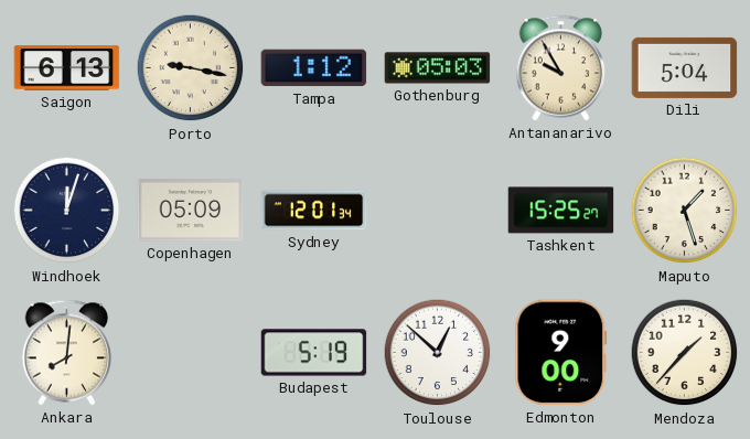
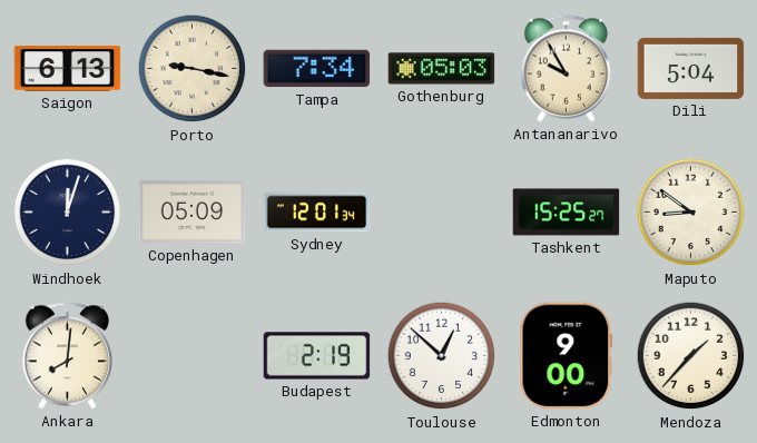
Tampa: 1:12 -> 7:34 (317, 69)
Maputo: 1:27 -> 8:51 (691, 213)
Budapest: 5:19 -> 2:19 (317, 356)
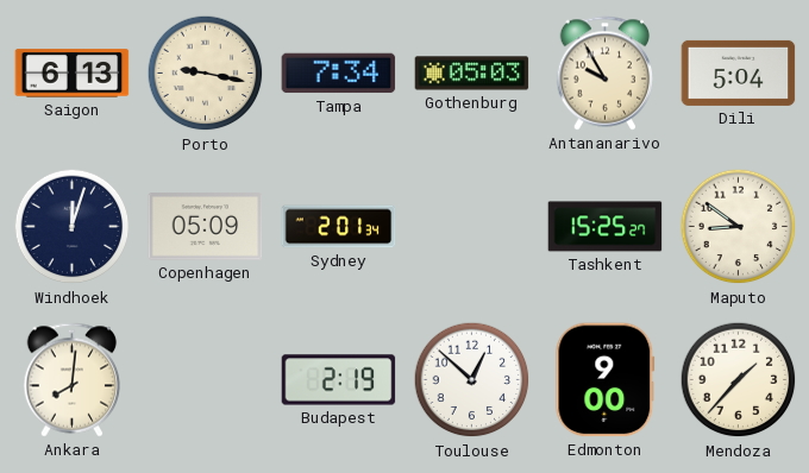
Sydney: 12:01 -> 2:01 (339, 227)
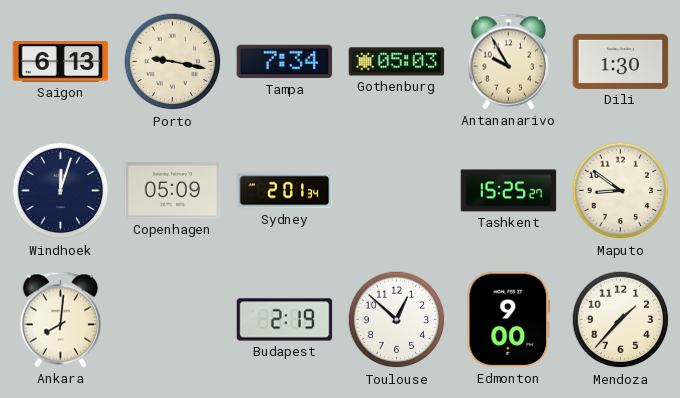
Dili: 5:04 -> 1:30 (621, 61)
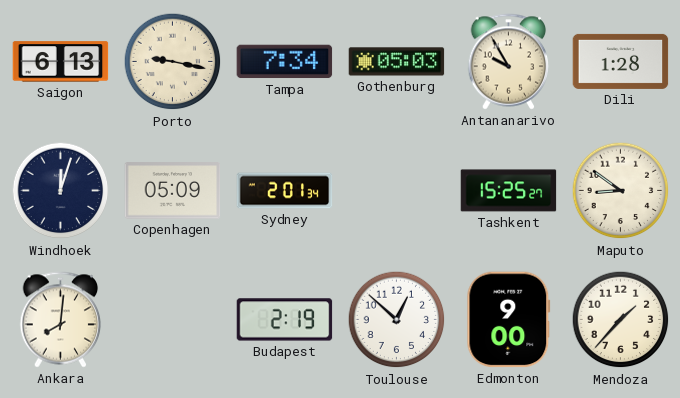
Dili: 1:30 -> 1:28 (621, 61)
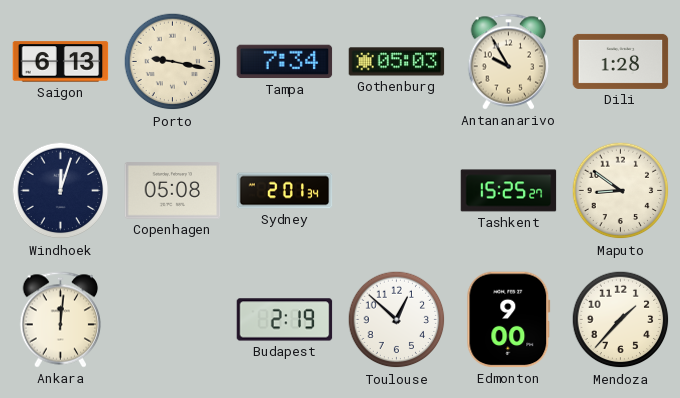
Copenhagen: 05:09 -> 05:08 (173, 191)
Ankara: 8:01 -> 12:01 (61, 320)
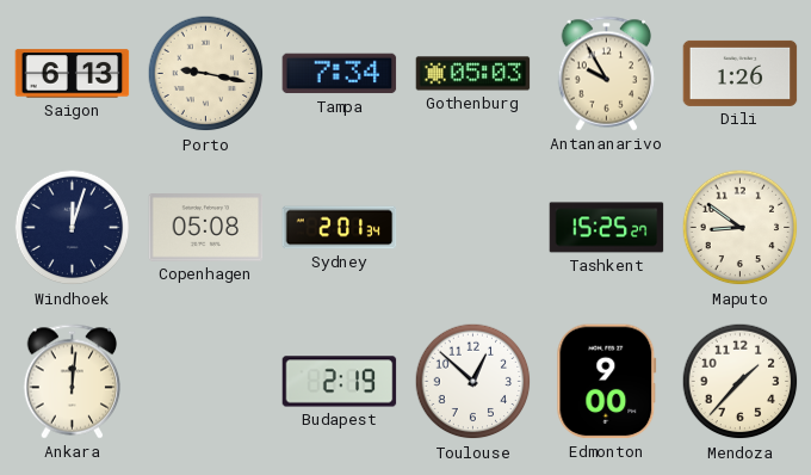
Dili: 1:28 -> 1:26 (741, 73)
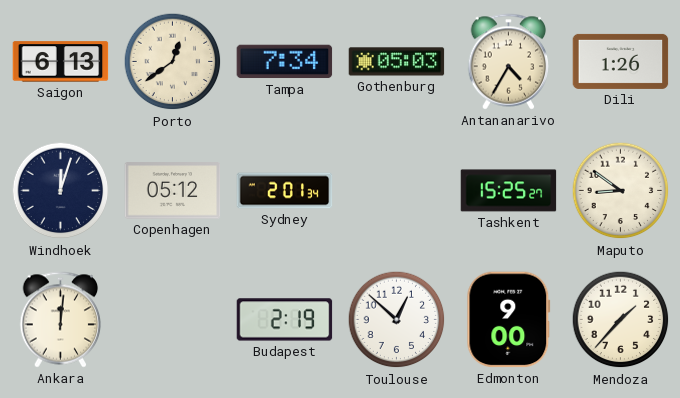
Porto: 9:17 -> 12:39 (173, 62)
Antananarivo: 9:55 -> 4:35 (509, 62)
Copenhagen: 05:08 -> 05:12 (173, 191)
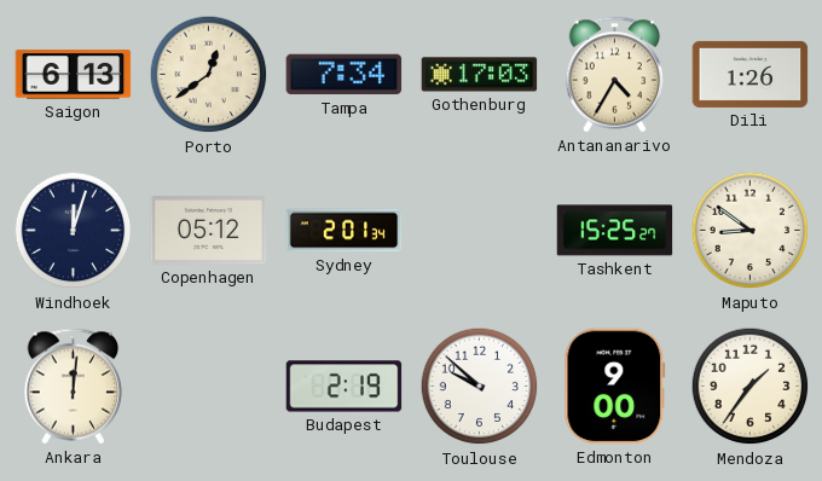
Gothenburg: 05:03 -> 17:03 (480, 75)
Toulouse: 12:52 -> 9:52 (480, 387)
Mendoza: 1:37 -> 1:36 (751, 387)
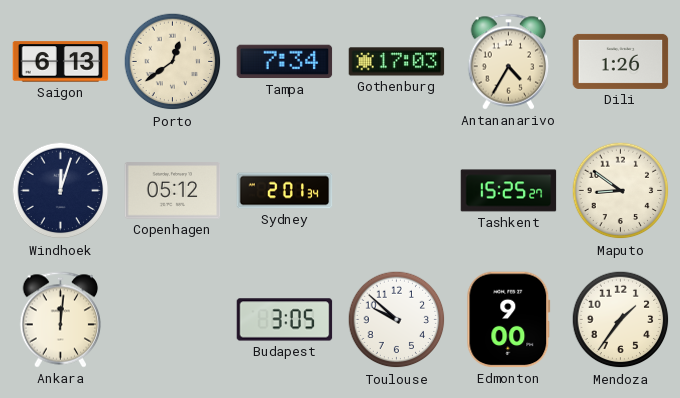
Budapest: 2:19 -> 3:05 (285, 320)
